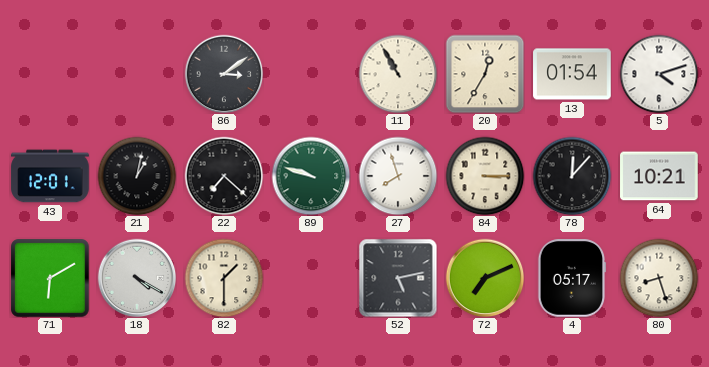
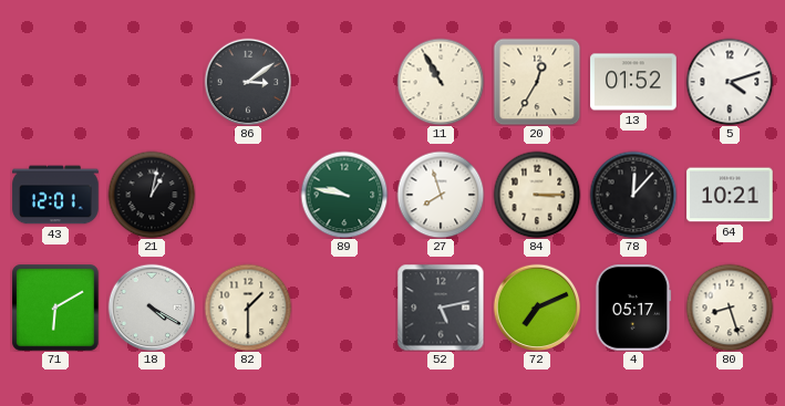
13: 01:54 -> 01:52 (633, 82)
22: 7:22 -> none (224, 176)
89: 9:48 -> 9:47 (344, 195)
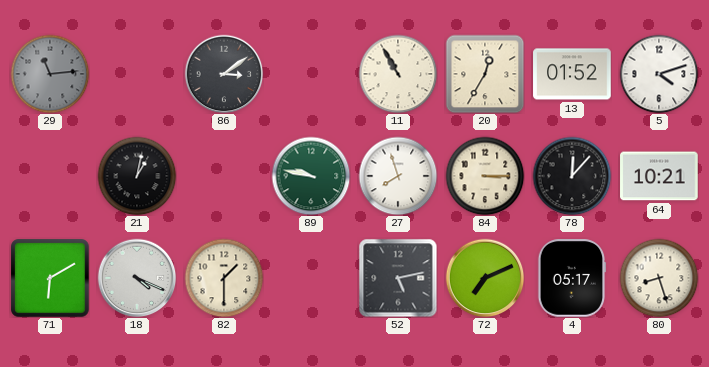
29: none -> 11:14 (50, 74)
43: 12:01 -> none (55, 195)
18: 4:20 -> 4:19 (137, 278)
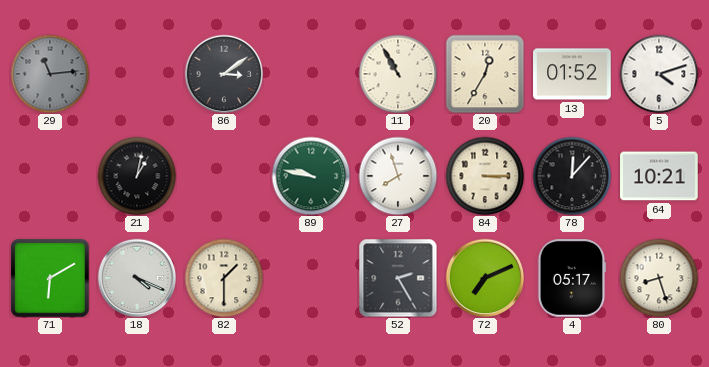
52: 5:13 -> 2:25 (398, 278)
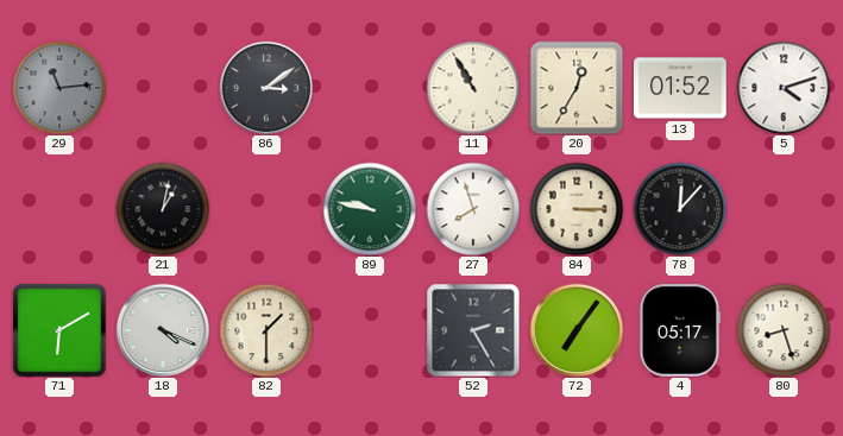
64: 10:21 -> none (659, 176)
72: 7:11 -> 7:06 (577, 330)
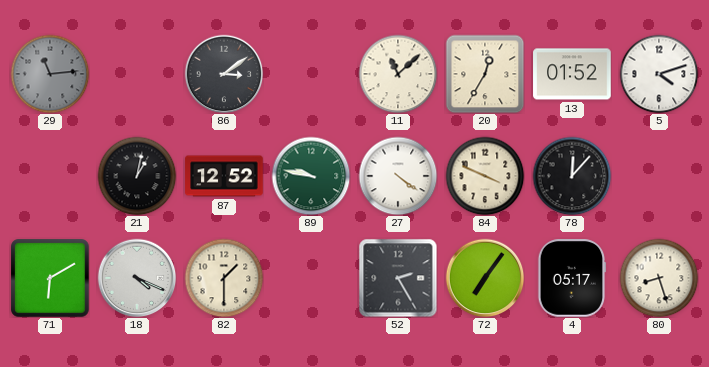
11: 10:55 -> 11:08 (398, 74)
87: none -> 12:52 (224, 176)
27: 7:57 -> 4:21 (398, 176)
84: 3:15 -> 3:49 (485, 176)
